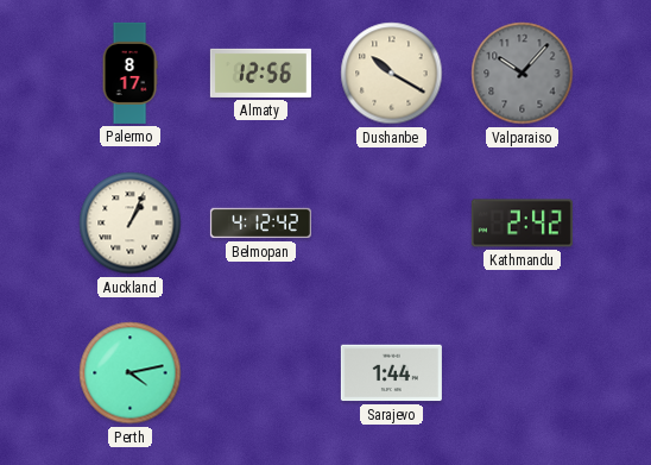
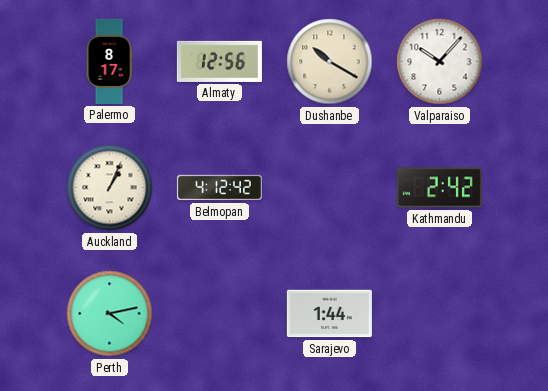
Valparaiso dial: grey -> white (440, 62)
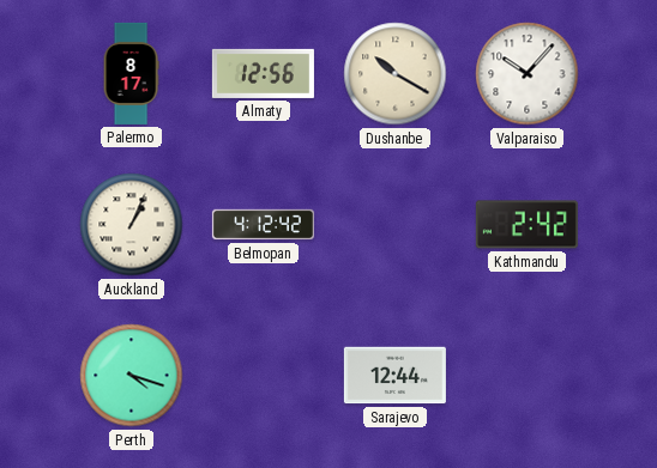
Perth: 4:13 -> 4:18 (132, 376)
Sarajevo: 1:44 -> 12:44 (394, 376)
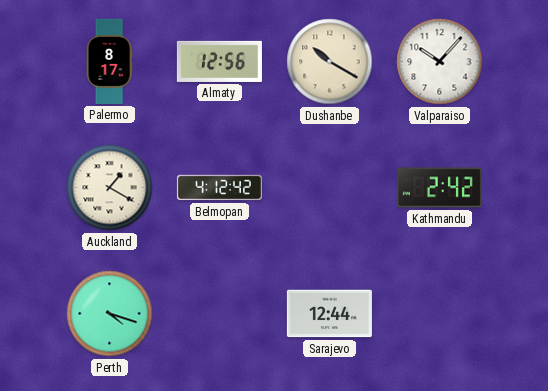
Auckland: 1:04 -> 1:20 (110, 188)
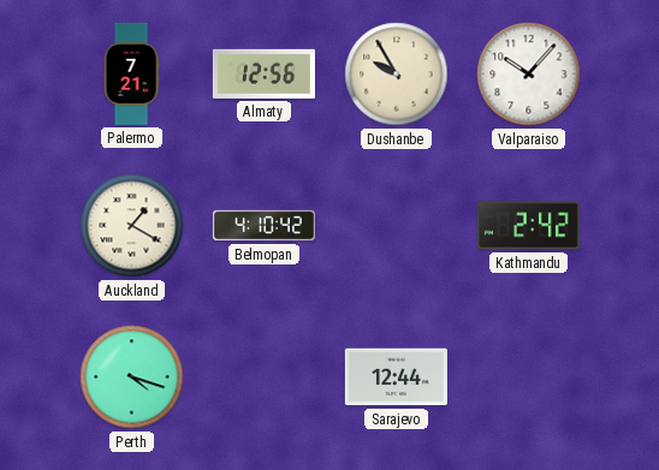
Palermo: 8:17 -> 7:21 (131, 73)
Dushanbe: 10:20 -> 9:55 (397, 75)
Belmopan: 4:12 -> 4:10 (263, 226)
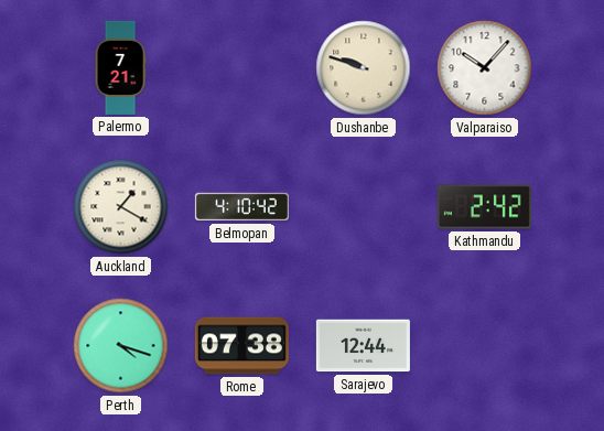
Almaty: 12:56 -> none (263, 73)
Dushanbe: 9:55 -> 9:48 (364, 68)
Rome: none -> 07:38 (241, 346)
